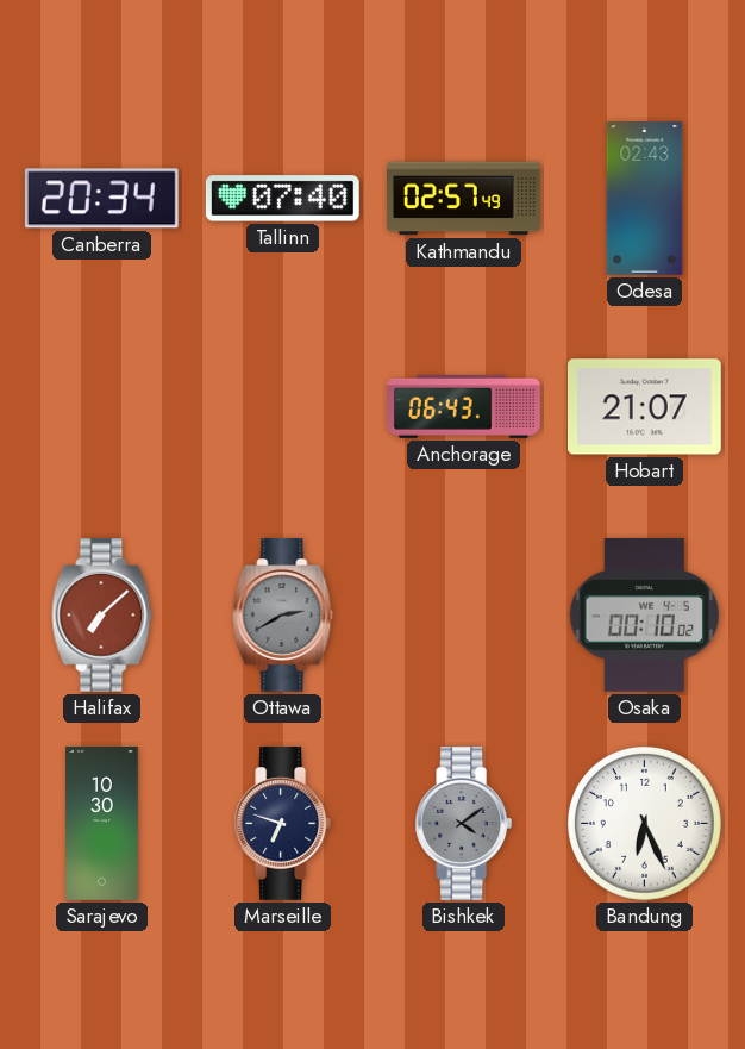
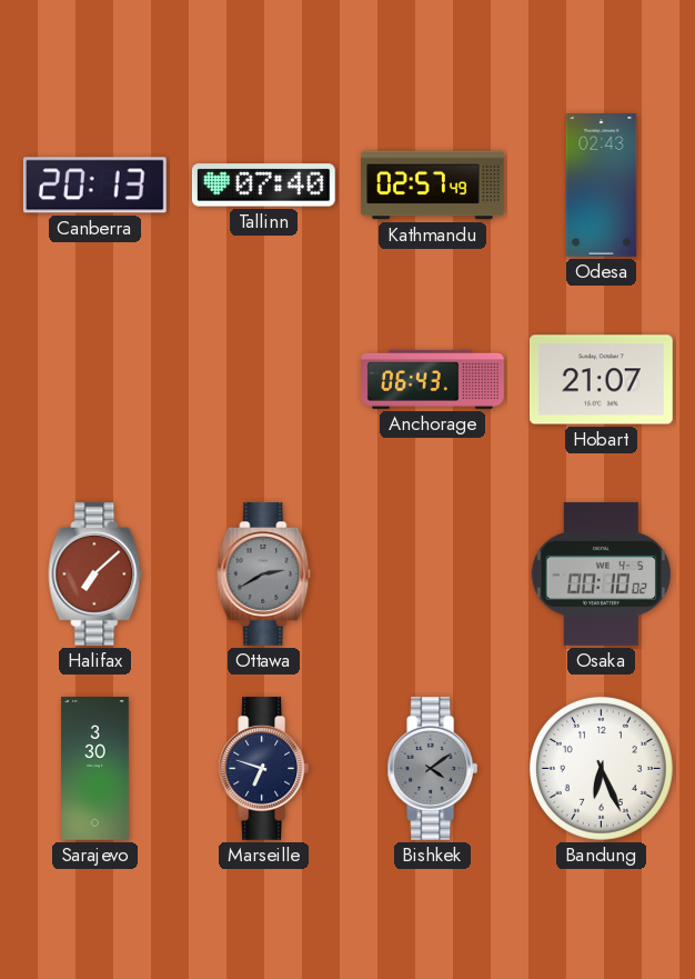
Canberra: 20:34 -> 20:13 (94, 186)
Sarajevo: 10:30 -> 3:30 (95, 769)
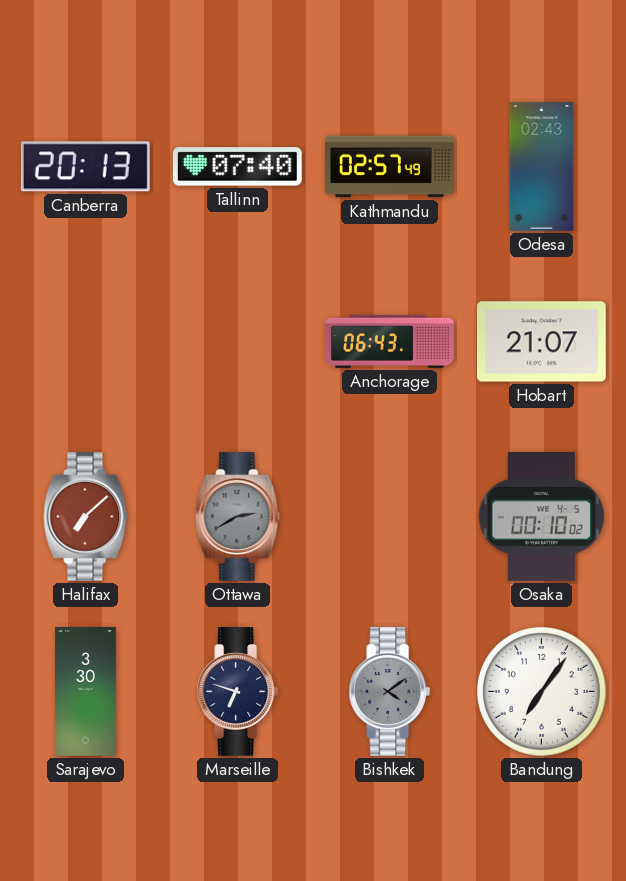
Bandung: 6:26 -> 7:06 (541, 691)
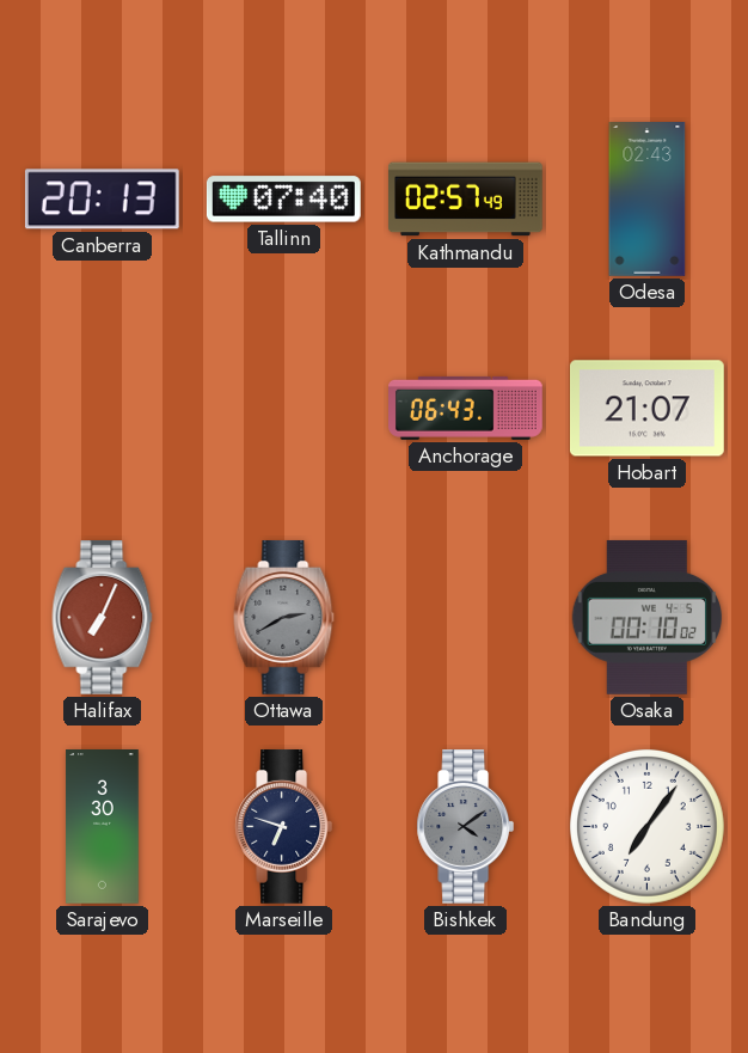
Halifax: 7:08 -> 7:04 (103, 618)
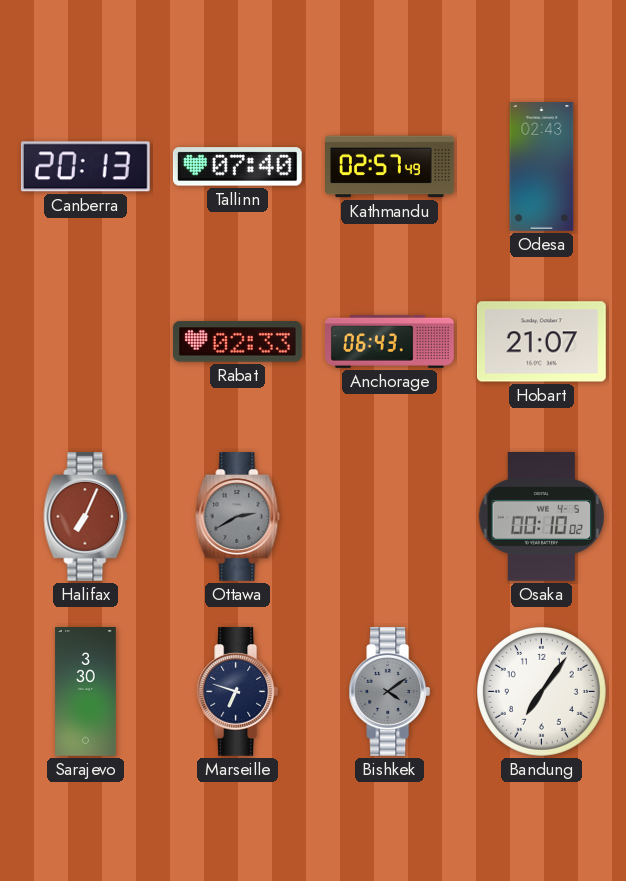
Rabat: none -> 02:33 (237, 342)
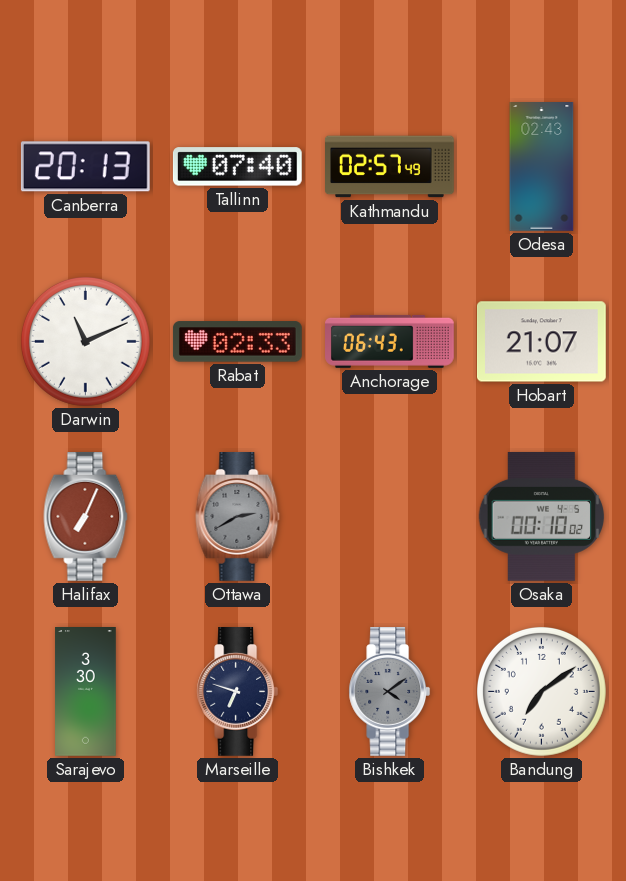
Darwin: none -> 11:11 (85, 341)
Bandung: 7:06 -> 7:09 (541, 691)
